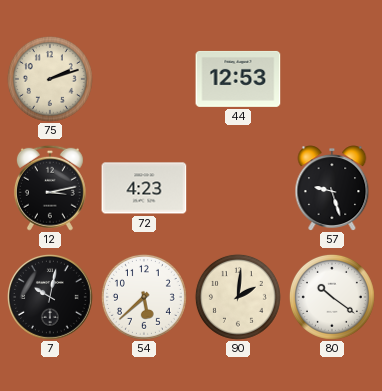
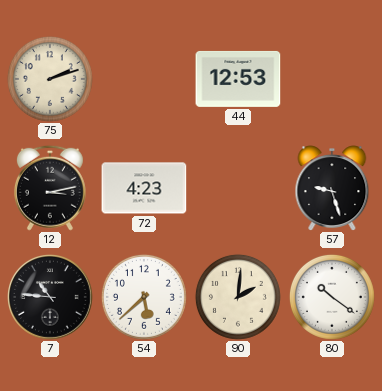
7: 10:02 -> 10:46 (51, 298)
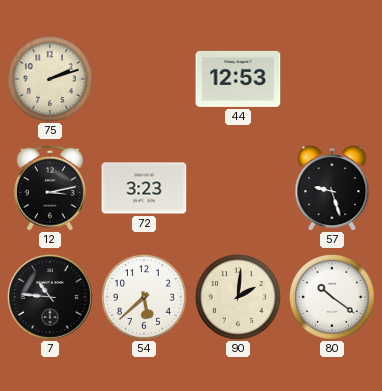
72: 4:23 -> 3:23 (144, 188)
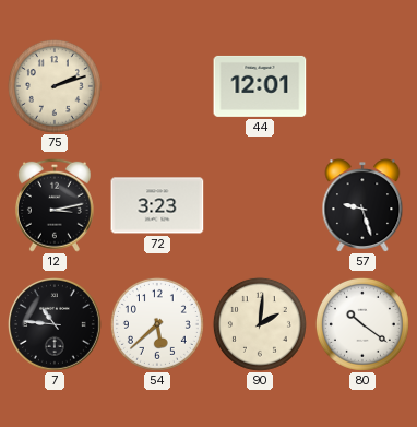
44: 12:53 -> 12:01 (260, 86)
